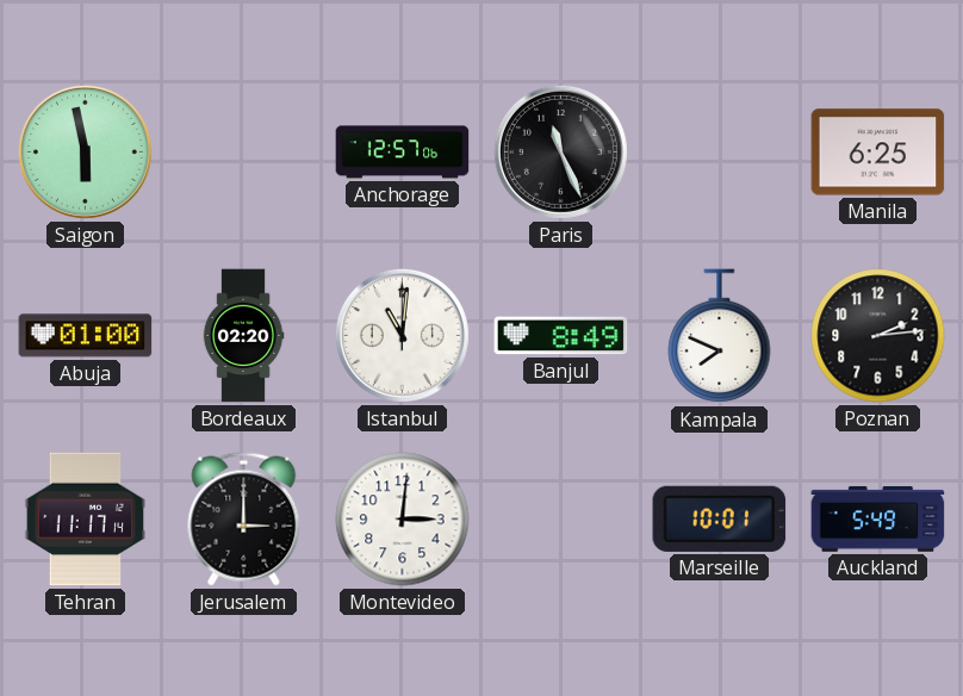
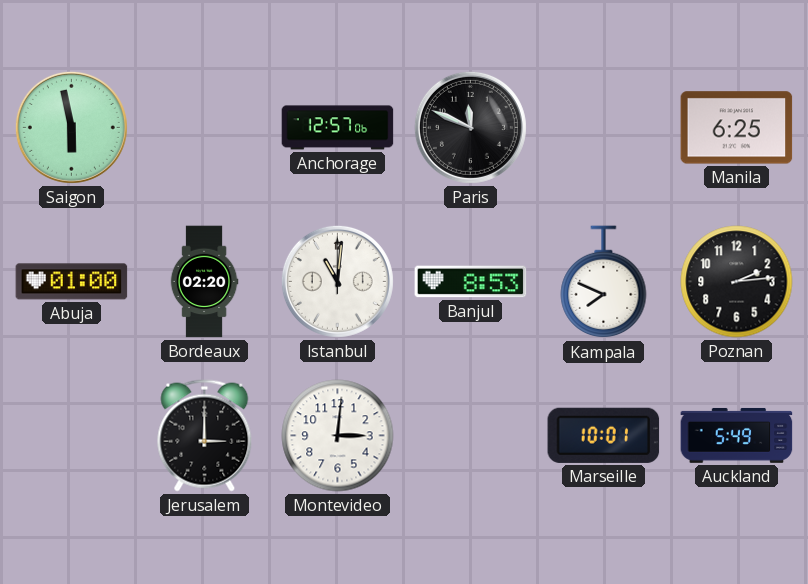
Paris: 11:26 -> 11:49 (470, 127)
Banjul: 8:49 -> 8:53 (471, 282)
Tehran: 11:17 -> none (86, 520)
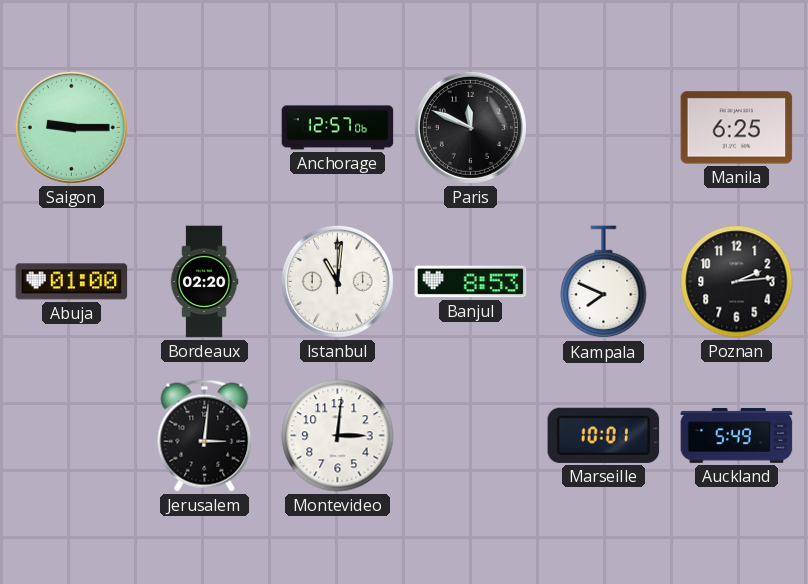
Saigon: 5:58 -> 9:15 (71, 127)
Jerusalem: 3:00 -> 3:01 (205, 436)
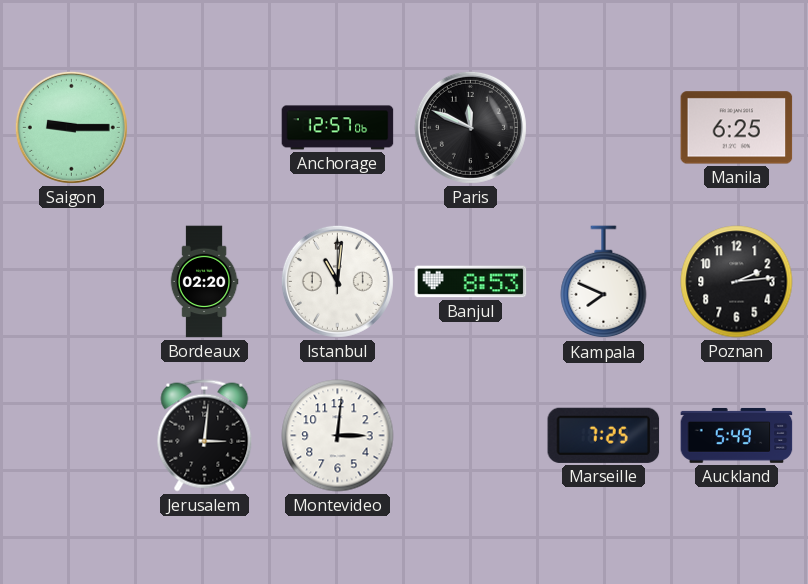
Abuja: 01:00 -> none (72, 282)
Marseille: 10:01 -> 7:25 (604, 435)
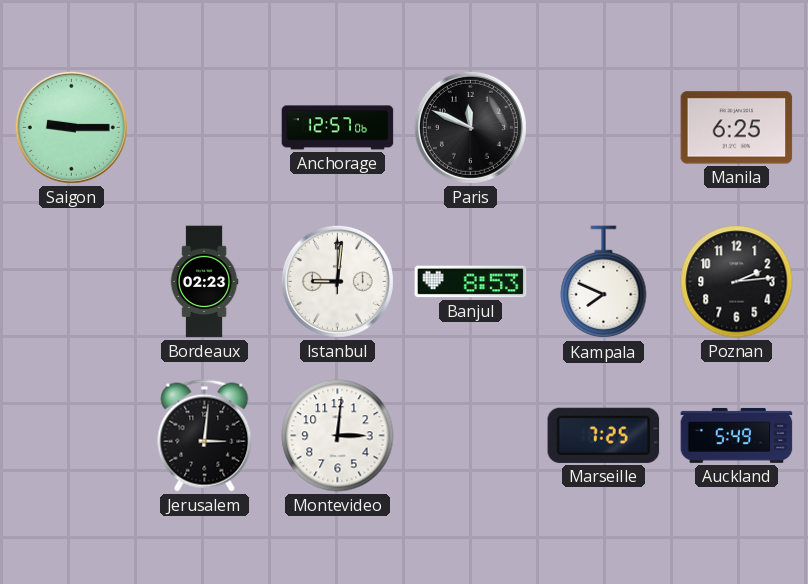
Bordeaux: 02:20 -> 02:23 (204, 282)
Istanbul: 11:01 -> 9:01 (337, 281)
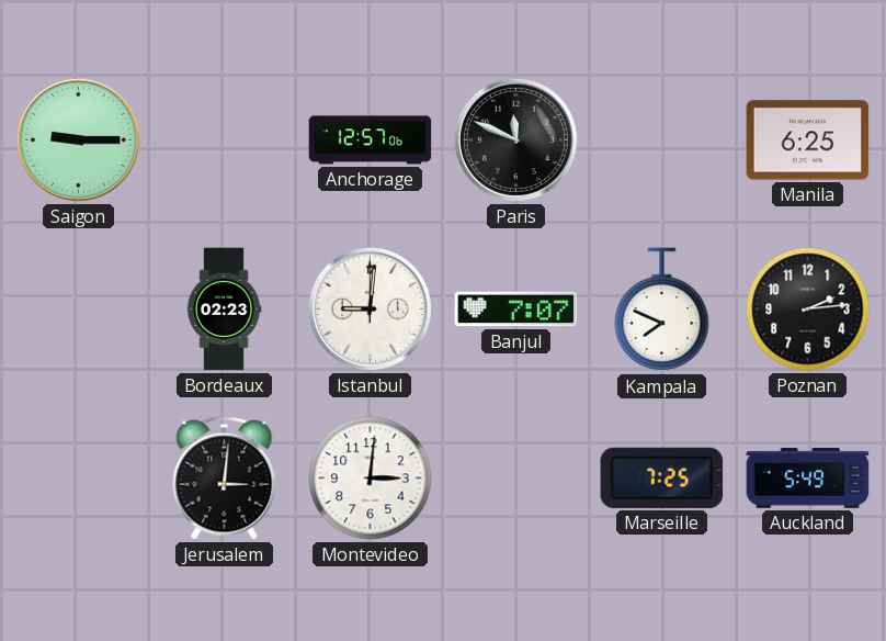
Banjul: 8:53 -> 7:07 (516, 310)
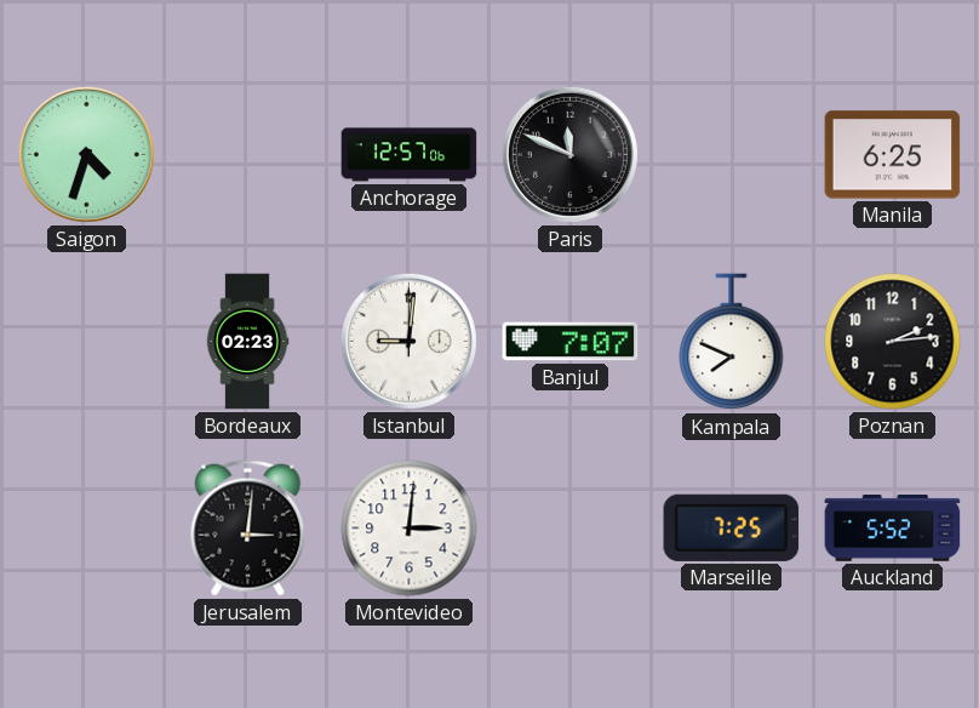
Saigon: 9:15 -> 4:33 (86, 154)
Auckland: 5:49 -> 5:52 (893, 527)
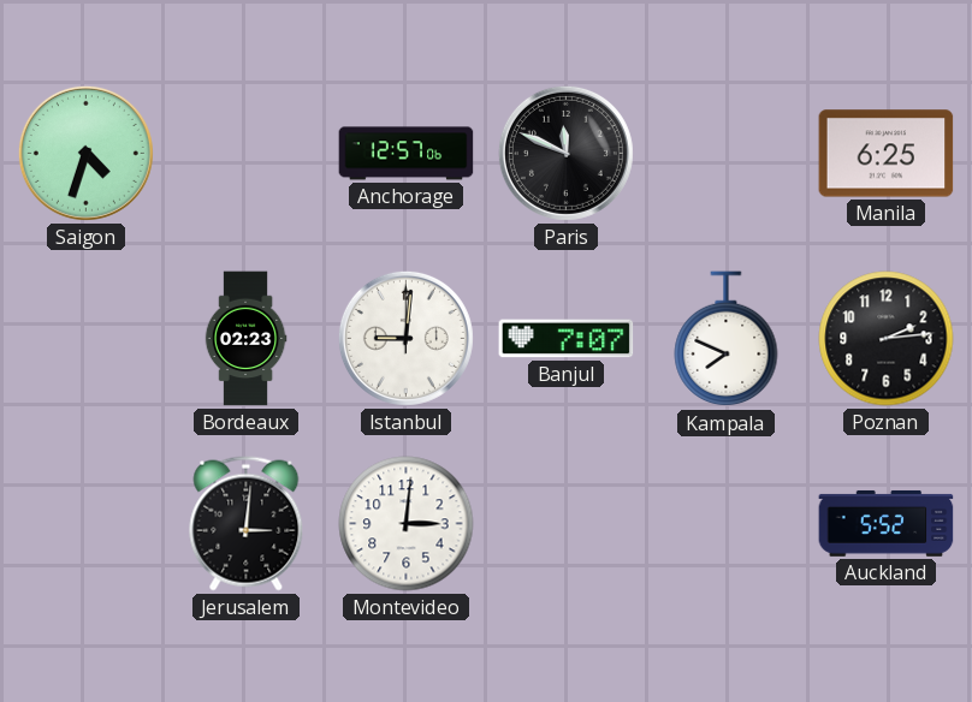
Marseille: 7:25 -> none (732, 527)
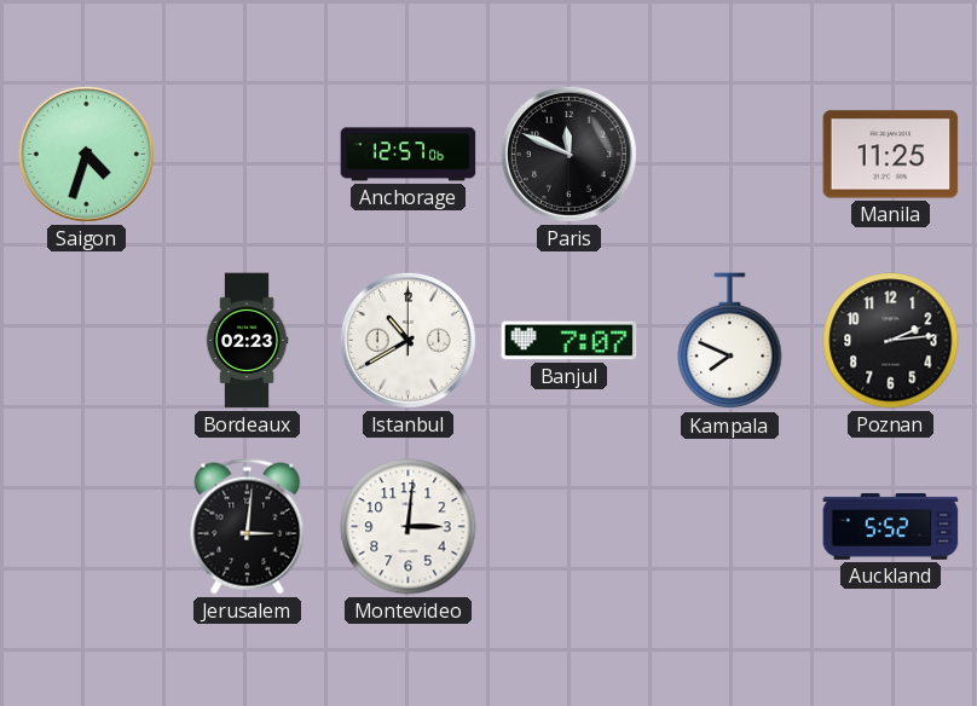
Manila: 6:25 -> 11:25 (891, 155)
Istanbul: 9:01 -> 10:40 (407, 340)
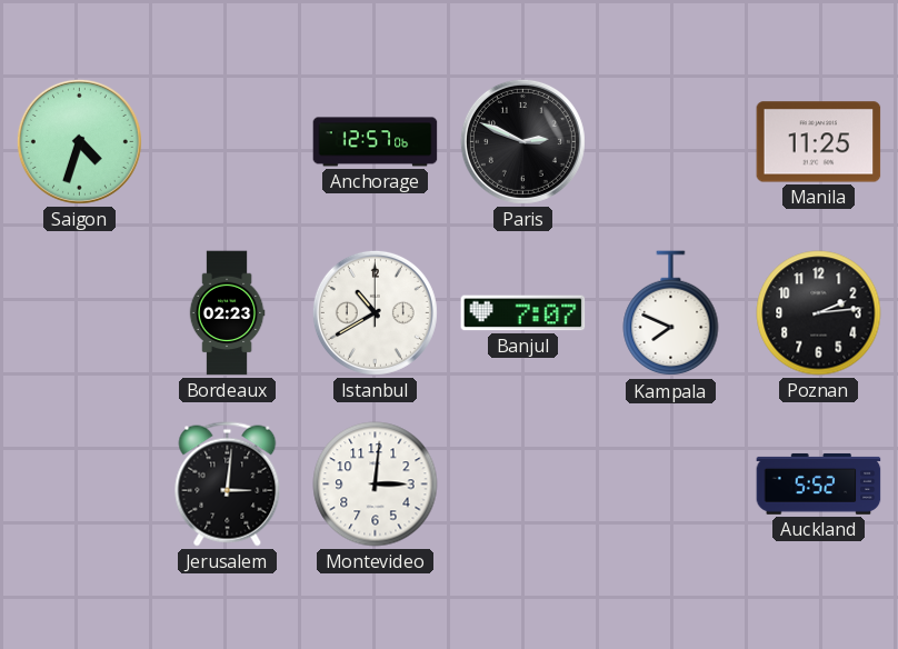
Paris: 11:49 -> 2:49 (522, 141)
